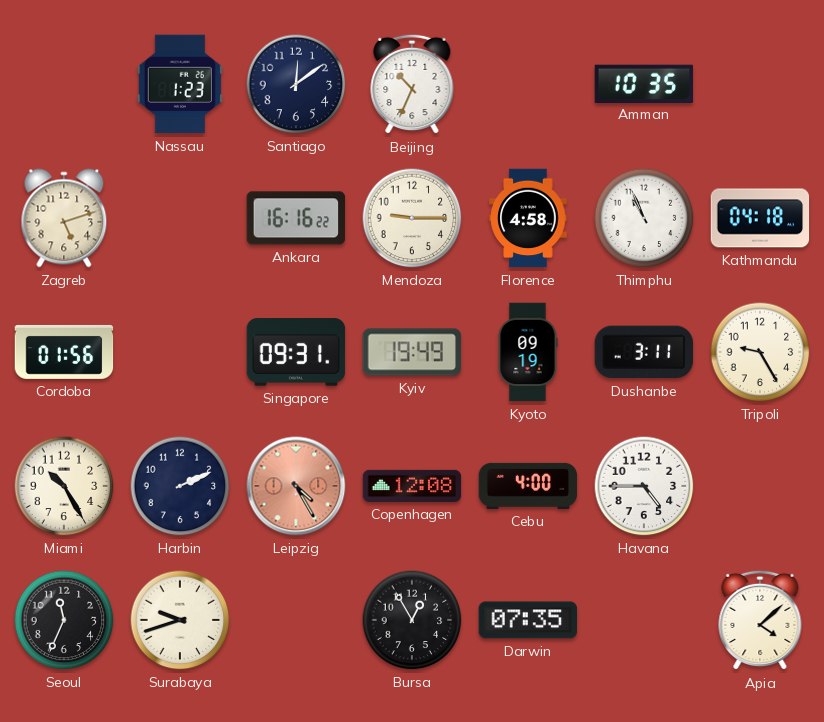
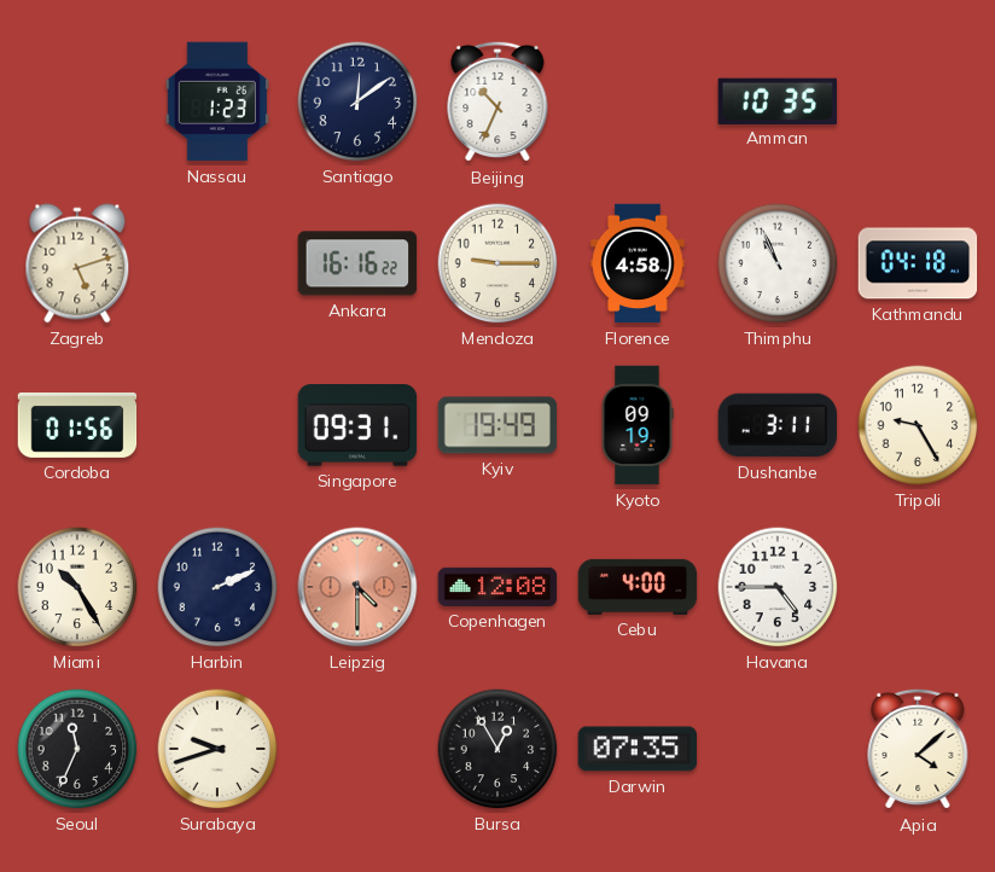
Leipzig: 4:25 -> 4:30 (357, 587)
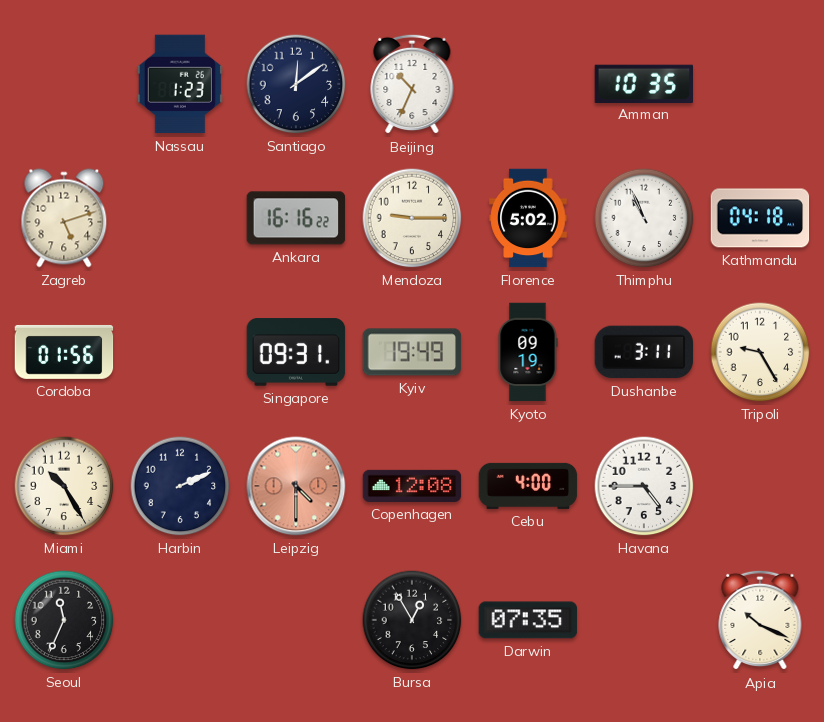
Florence: 4:58 -> 5:02 (528, 218)
Surabaya: 9:42 -> none (217, 749)
Apia: 4:08 -> 10:19 (760, 620)
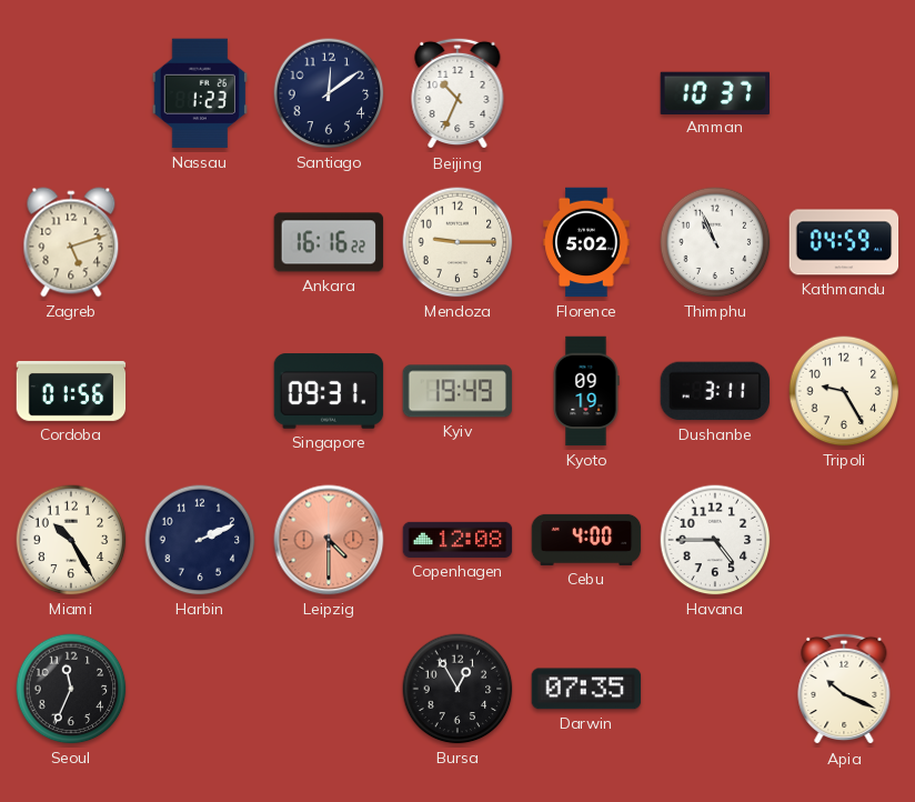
Amman: 10:35 -> 10:37 (714, 92)
Kathmandu: 04:18 -> 04:59 (844, 242)
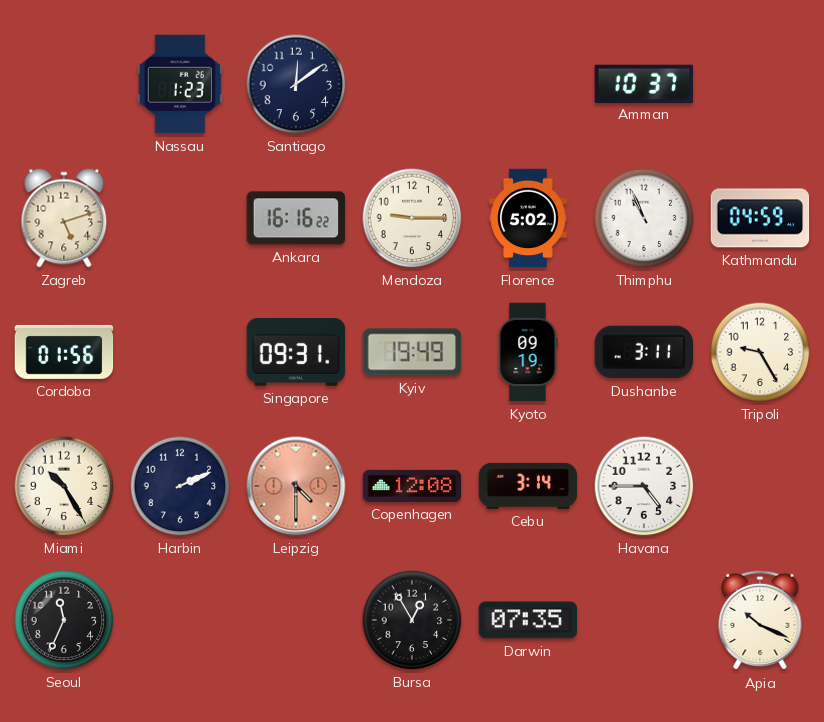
Beijing: 10:34 -> none (457, 93)
Cebu: 4:00 -> 3:14 (528, 486)
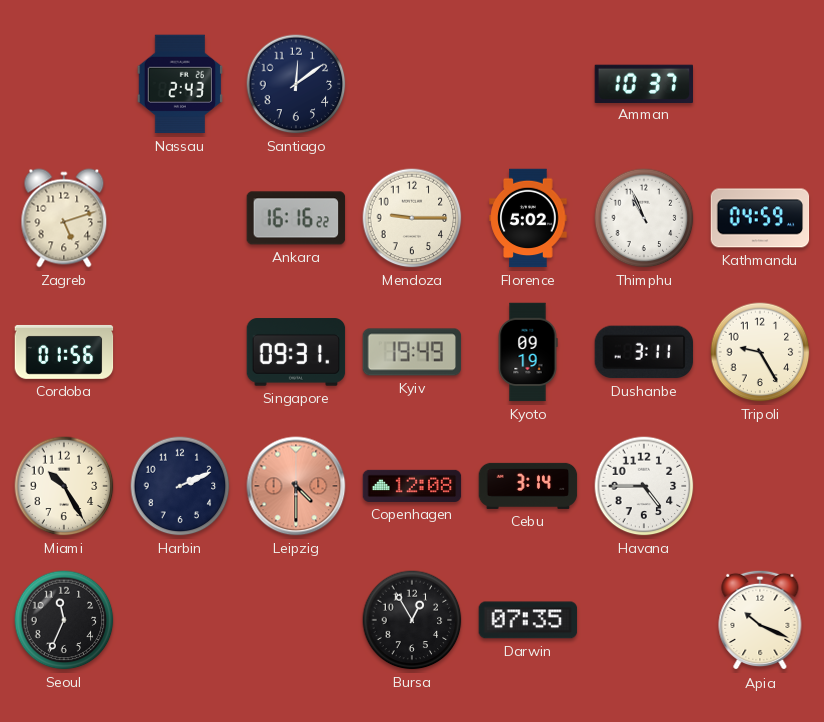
Nassau: 1:23 -> 2:43 (180, 84)
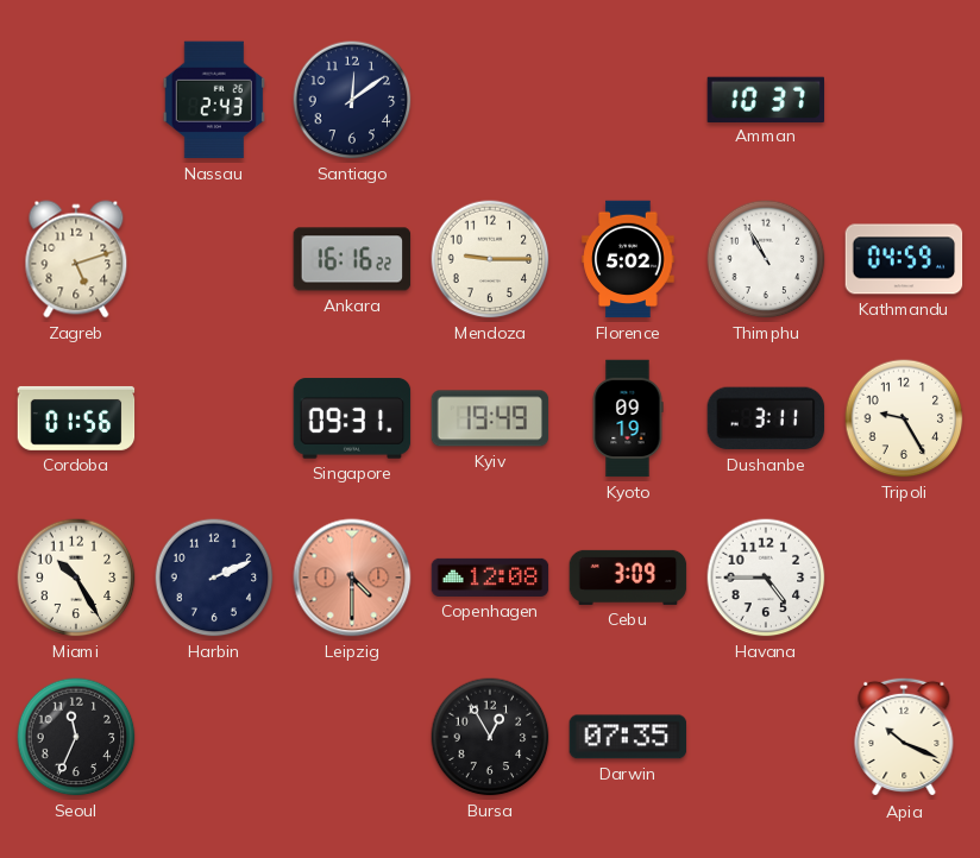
Thimphu: 10:56 -> 10:55 (766, 259)
Cebu: 3:14 -> 3:09 (628, 578)
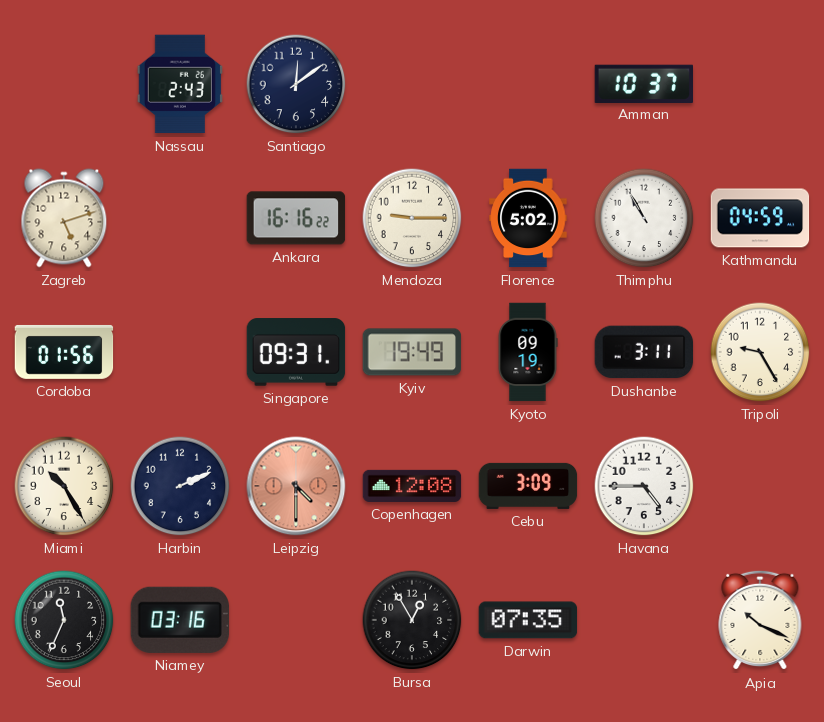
Niamey: none -> 03:16 (180, 620)
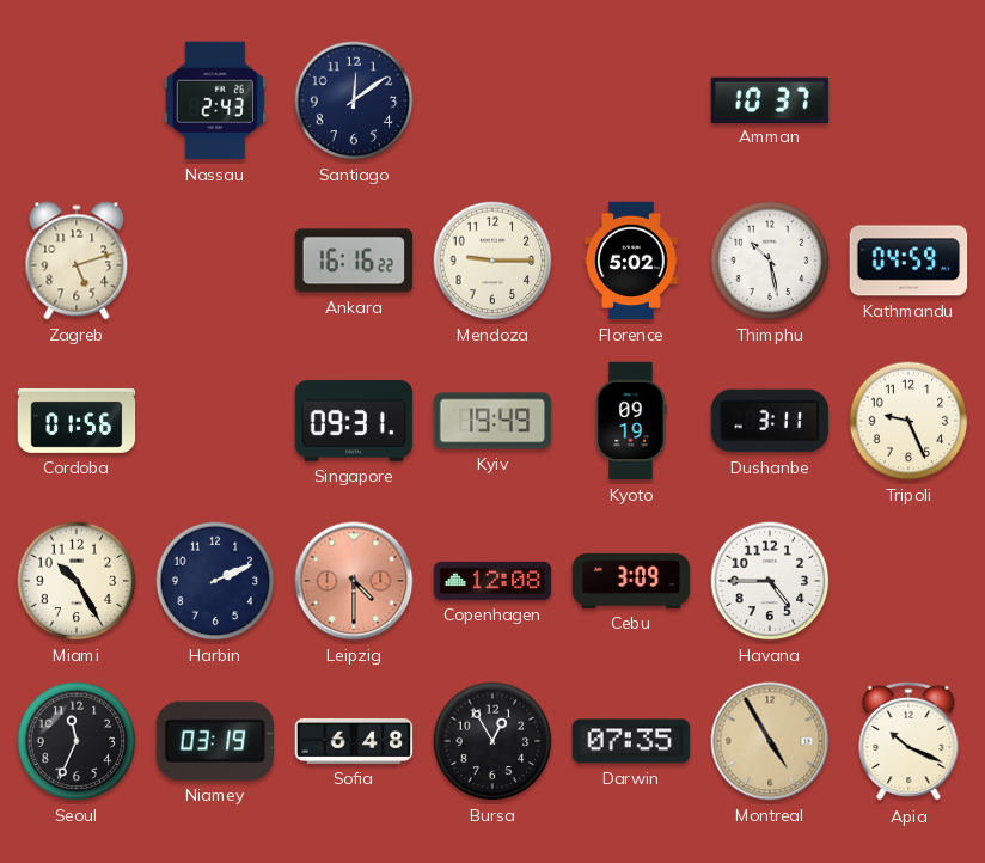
Thimphu: 10:55 -> 10:28 (770, 261)
Tripoli: 9:25 -> 9:26 (908, 421)
Niamey: 03:16 -> 03:19 (215, 741)
Sofia: none -> 6:48 (354, 741)
Montreal: none -> 4:55 (770, 741)
